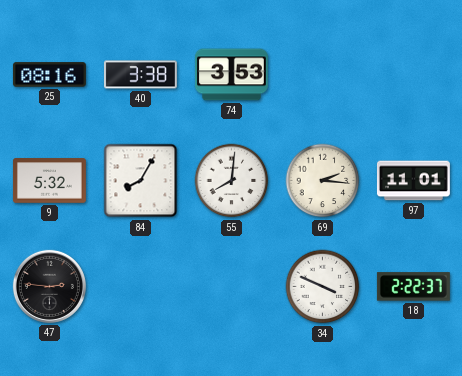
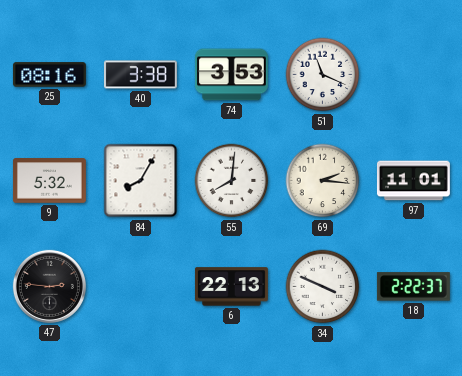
51: none -> 11:19 (323, 75)
6: none -> 22:13 (231, 287)
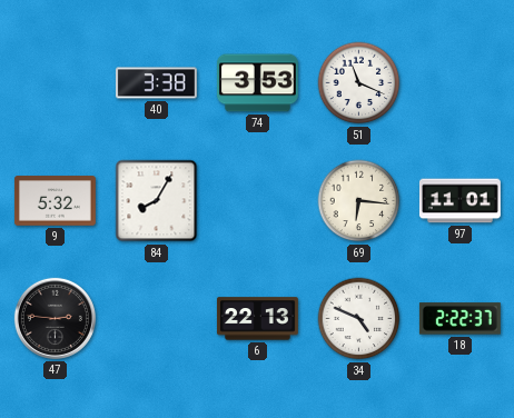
25: 08:16 -> none (49, 75)
55: 8:01 -> none (232, 181)
69: 2:16 -> 6:16 (359, 201)
34: 3:49 -> 4:49 (359, 319)
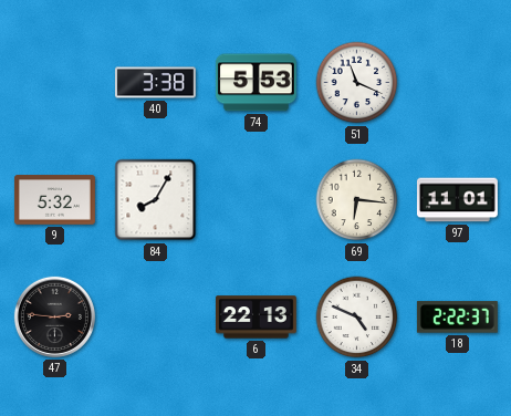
74: 3:53 -> 5:53 (255, 83)
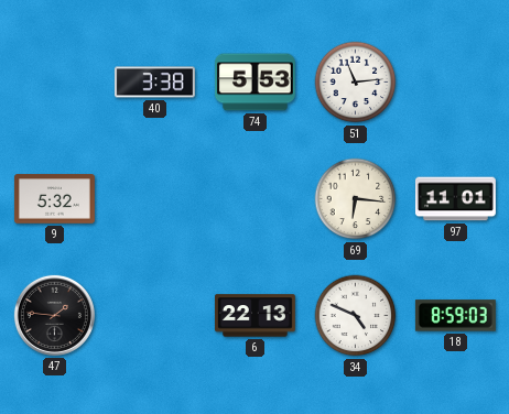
51: 11:19 -> 11:14 (356, 83)
84: 8:05 -> none (156, 200)
47: 2:46 -> 1:46 (54, 315)
18: 2:22 -> 8:59 (455, 316)
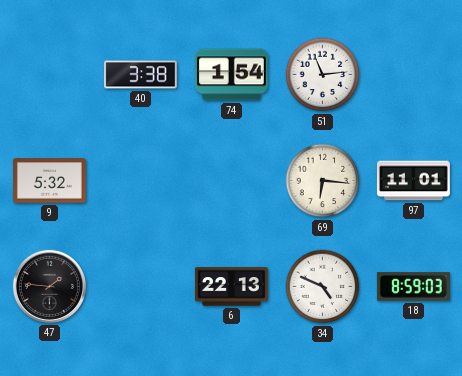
74: 5:53 -> 1:54 (231, 75)
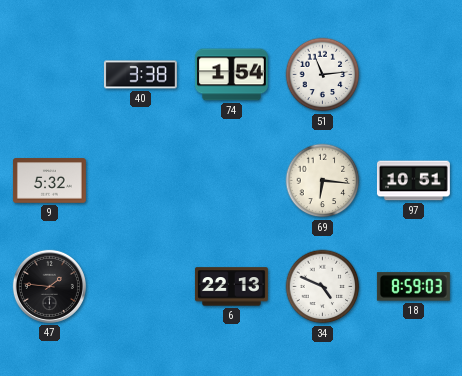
97: 11:01 -> 10:51 (413, 181)
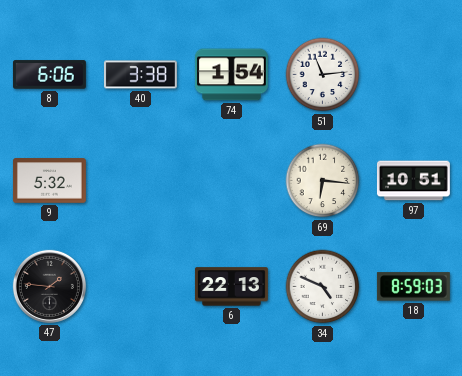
8: none -> 6:06 (49, 75)
